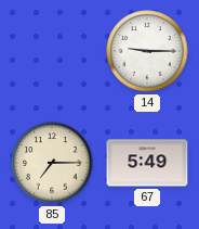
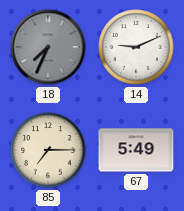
18: none -> 7:34 (48, 47)
14: 9:15 -> 9:11 (136, 47)
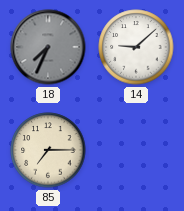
14: 9:11 -> 9:08 (136, 47)
67: 5:49 -> none (136, 150)
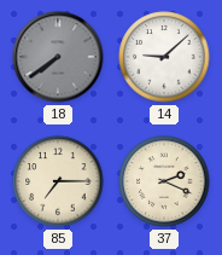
18: 7:34 -> 7:39 (58, 57)
37: none -> 2:19 (164, 181)
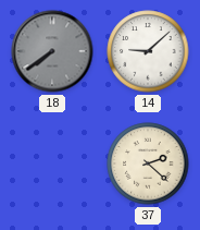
85: 7:15 -> none (58, 181)
37: 2:19 -> 2:22 (148, 164)
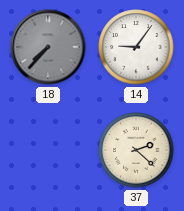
18: 7:39 -> 7:37 (48, 47)
14: 9:08 -> 9:06 (136, 47)
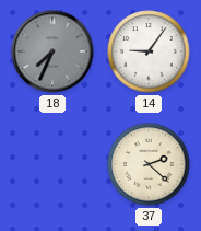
18: 7:37 -> 7:34 (52, 51)
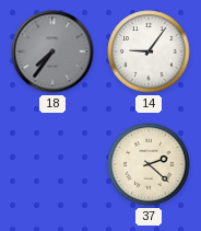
18: 7:34 -> 7:36 (52, 51)
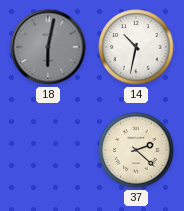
18: 7:36 -> 6:02 (48, 47)
14: 9:06 -> 10:32 (136, 47)
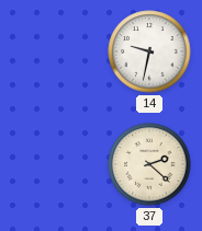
18: 6:02 -> none (48, 47)
14: 10:32 -> 9:32 (149, 51)
